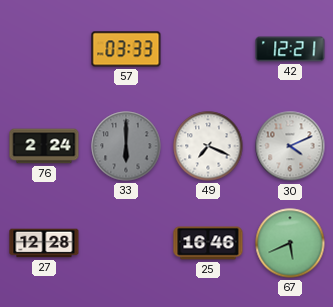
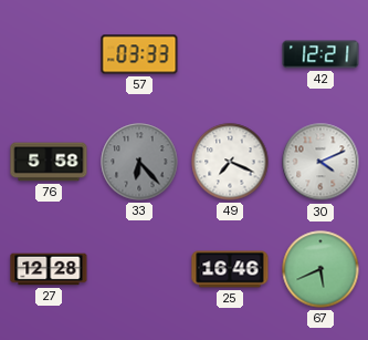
76: 2:24 -> 5:58 (49, 162)
33: 6:00 -> 6:23 (139, 162)
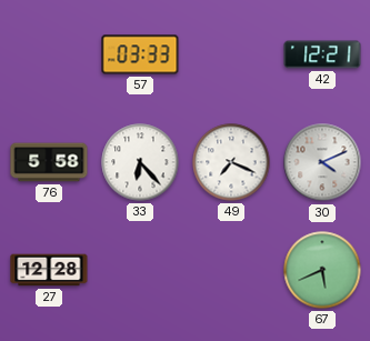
33 dial: grey -> white (140, 162)
25: 16:46 -> none (230, 269)
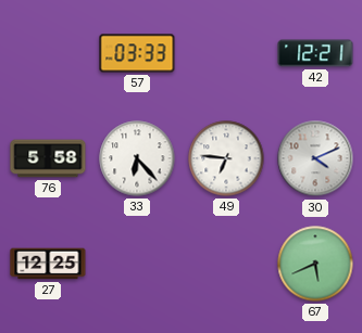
49: 7:19 -> 6:46 (226, 158)
27: 12:28 -> 12:25 (48, 264)
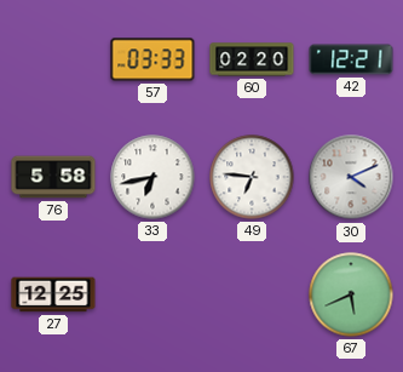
60: none -> 02:20 (252, 59)
33: 6:23 -> 6:43 (152, 177)
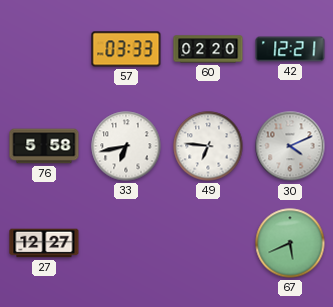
27: 12:25 -> 12:27 (44, 243)
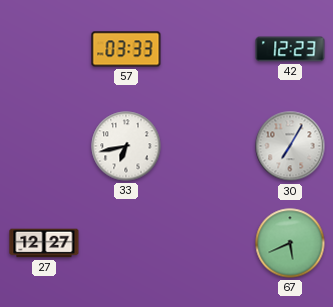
60: 02:20 -> none (208, 49)
42: 12:21 -> 12:23 (290, 49)
76: 5:58 -> none (44, 146)
49: 6:46 -> none (208, 146)
30: 4:11 -> 7:05 (290, 146)
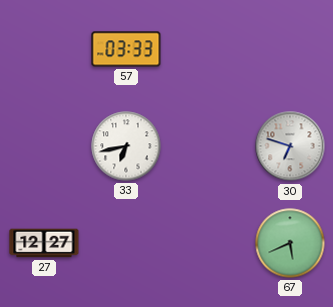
42: 12:23 -> none (290, 49)
30: 7:05 -> 6:48 (290, 146)
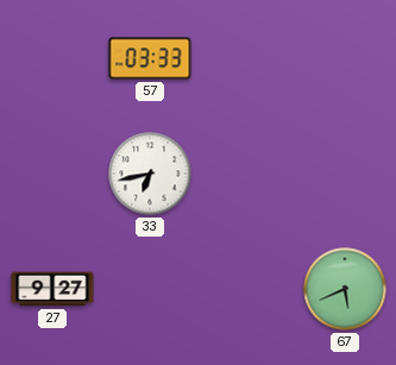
30: 6:48 -> none (290, 146)
27: 12:27 -> 9:27 (52, 289)
